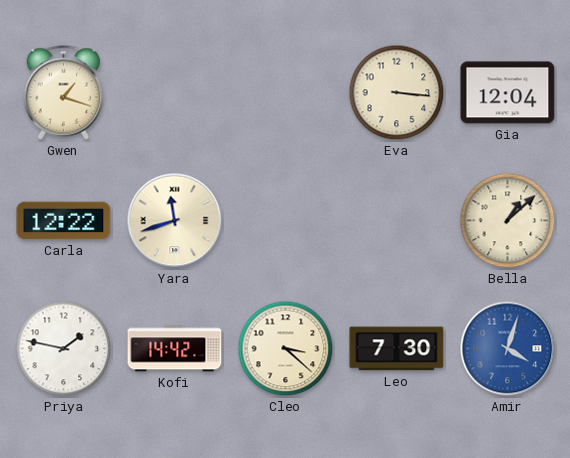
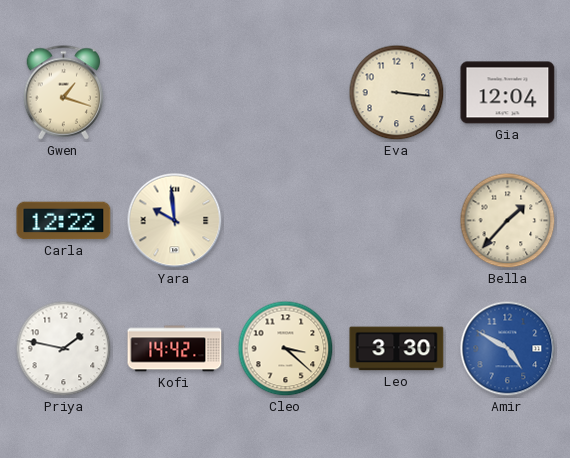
Yara: 11:42 -> 9:59 (175, 221)
Bella: 1:08 -> 1:37 (508, 221)
Leo: 7:30 -> 3:30 (397, 349)
Amir: 4:03 -> 4:50 (508, 349)
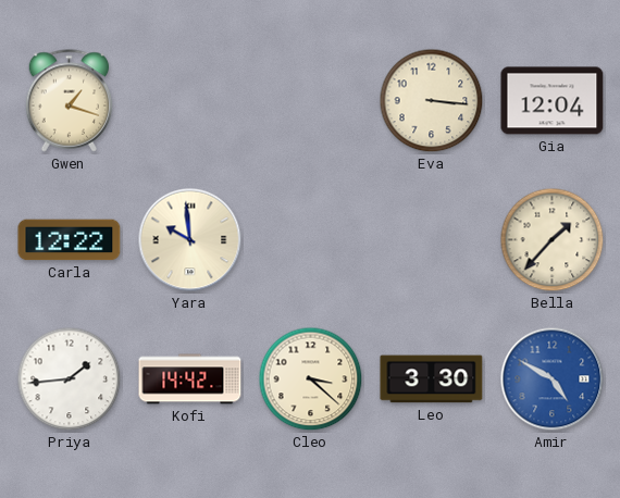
Priya: 1:47 -> 1:44 (70, 379)
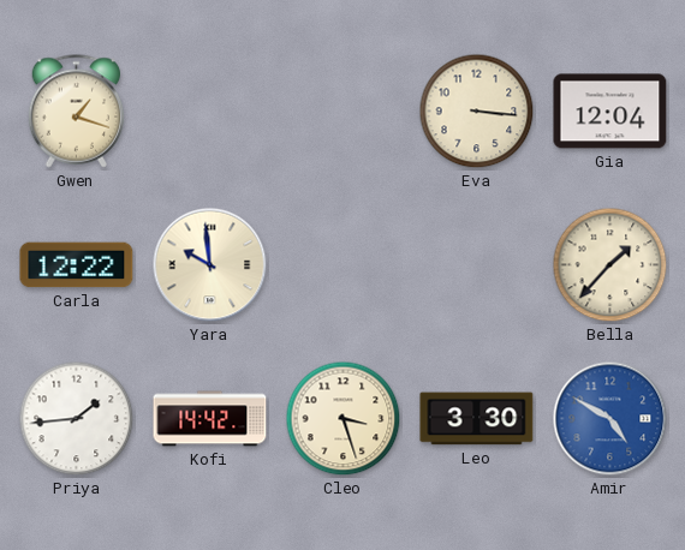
Cleo: 3:22 -> 3:27 (344, 419)
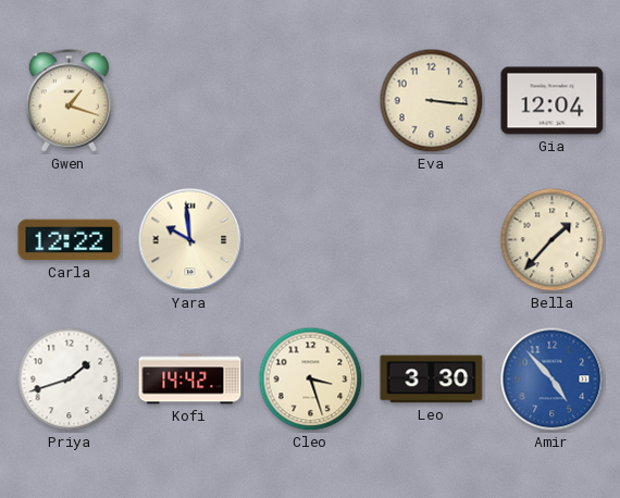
Priya: 1:44 -> 1:42 (70, 379)
Amir: 4:50 -> 4:53 (553, 379)
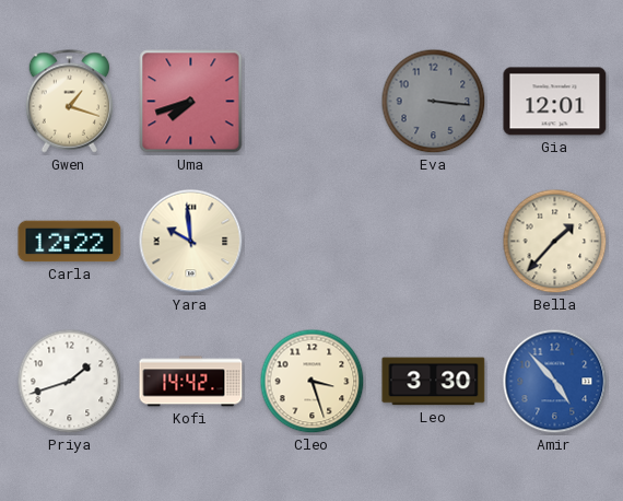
Uma: none -> 7:42 (191, 102)
Eva dial: cream -> grey (434, 102)
Gia: 12:04 -> 12:01 (555, 102)
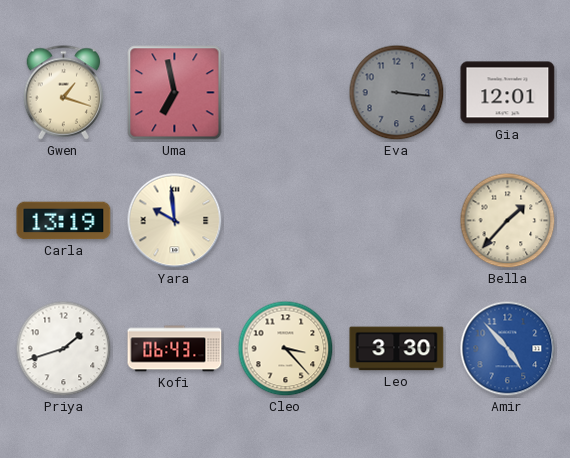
Uma: 7:42 -> 6:58 (175, 93)
Carla: 12:22 -> 13:19 (64, 221)
Kofi: 14:42 -> 06:43 (175, 349)
Cleo: 3:27 -> 3:23 (286, 349)
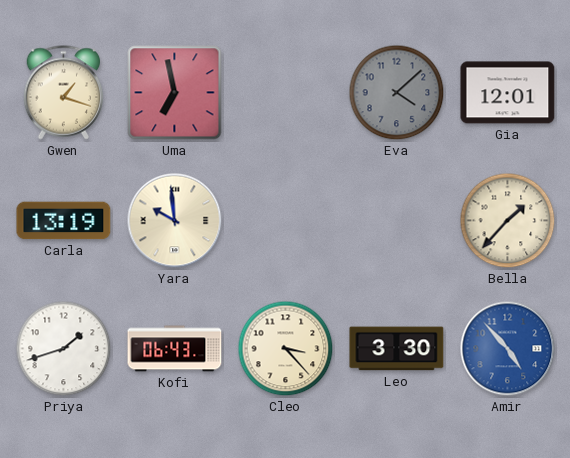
Eva: 3:16 -> 4:08 (397, 93)
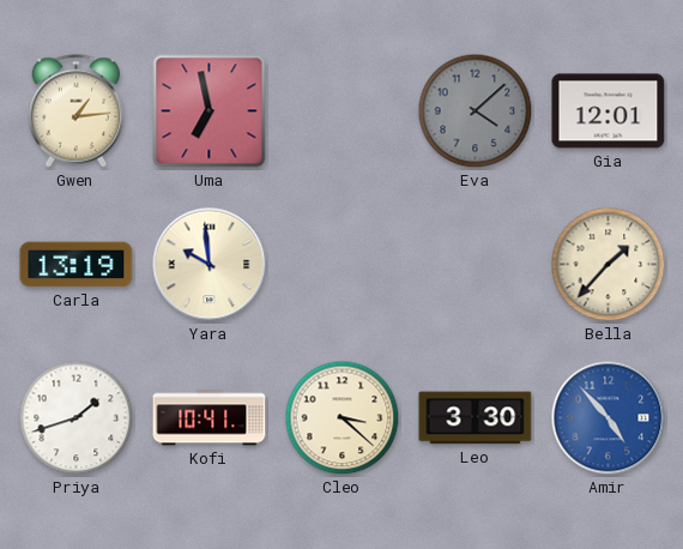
Gwen: 1:18 -> 1:14 (77, 111)
Kofi: 06:43 -> 10:41 (210, 418)
Cleo: 3:23 -> 3:22 (343, 418)
